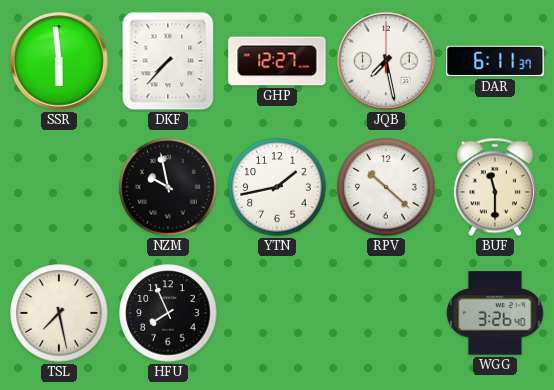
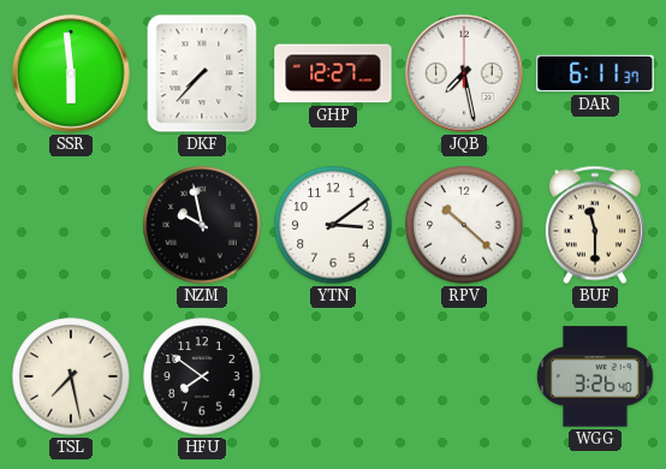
YTN: 1:43 -> 3:09 (333, 225)
HFU: 7:56 -> 7:51 (202, 376)
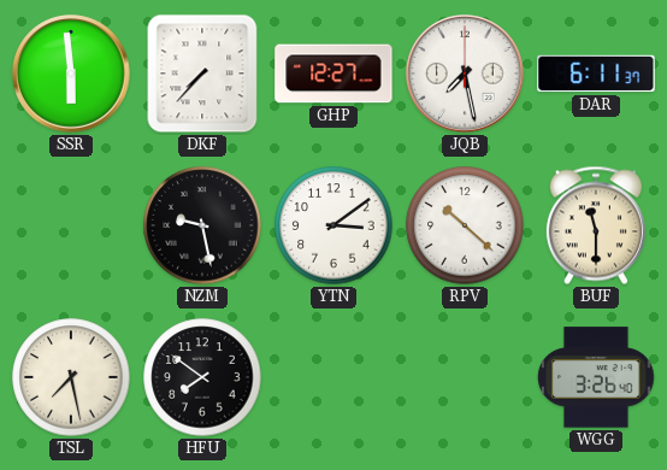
NZM: 9:58 -> 9:28 (202, 225)
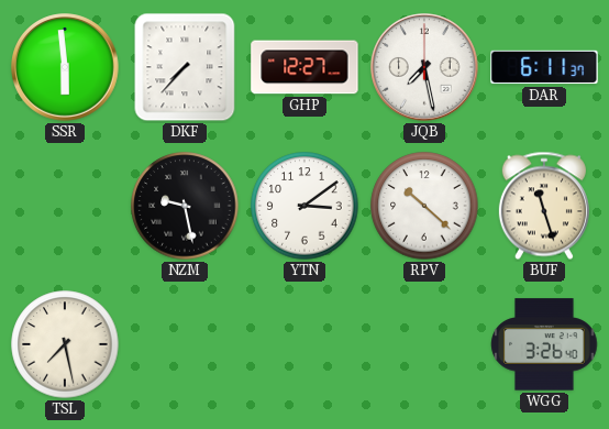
BUF: 11:30 -> 11:27 (544, 206)
HFU: 7:51 -> none (202, 377)
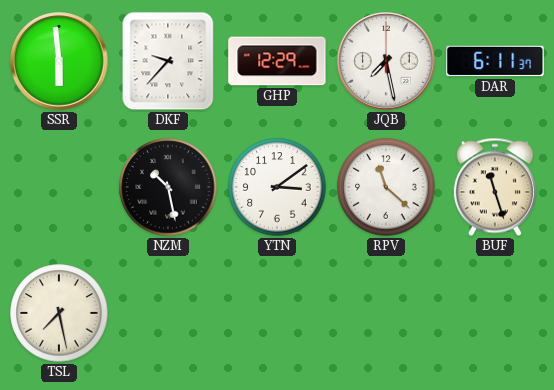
DKF: 7:37 -> 9:37 (168, 61)
GHP: 12:27 -> 12:29 (277, 61)
NZM: 9:28 -> 10:28 (168, 187)
RPV: 10:22 -> 11:22 (386, 187)
WGG: 3:26 -> none (544, 344)
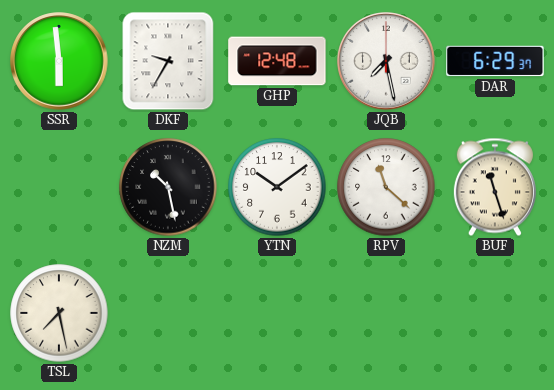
DKF: 9:37 -> 9:35 (168, 61)
GHP: 12:29 -> 12:48 (277, 61)
DAR: 6:11 -> 6:29 (495, 61)
YTN: 3:09 -> 10:09 (277, 187)
